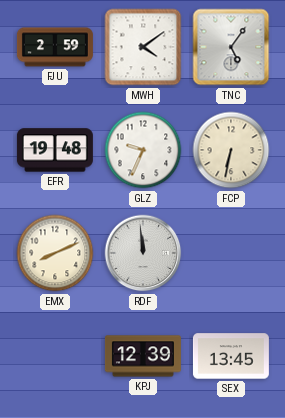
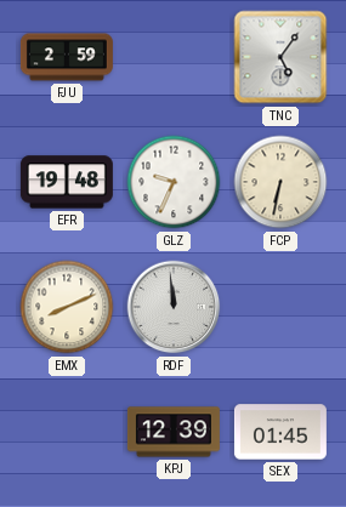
MWH: 4:09 -> none (143, 47)
SEX: 13:45 -> 01:45 (280, 432)
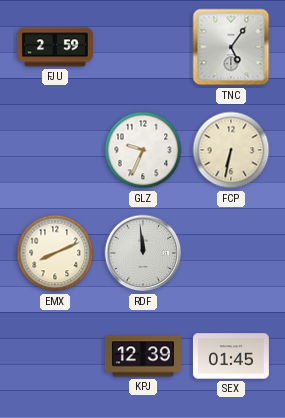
EFR: 19:48 -> none (67, 182)
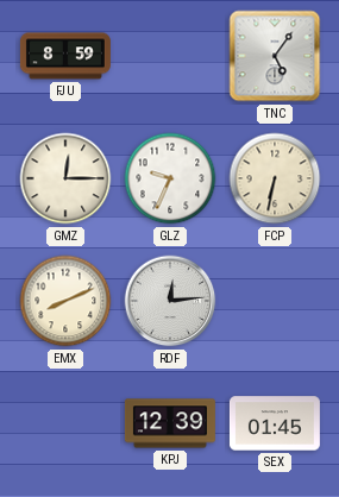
FJU: 2:59 -> 8:59 (65, 56)
GMZ: none -> 12:15 (65, 178)
RDF: 11:59 -> 12:14 (170, 301)
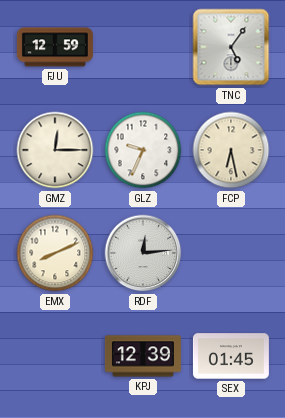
FJU: 8:59 -> 12:59 (55, 47)
FCP: 6:32 -> 6:28 (231, 150)
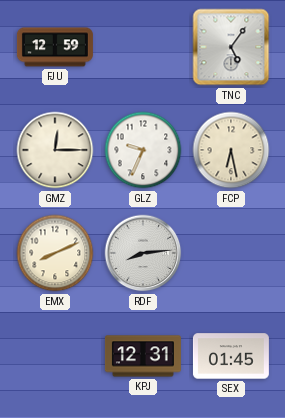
RDF: 12:14 -> 8:14 (143, 253)
KPJ: 12:39 -> 12:31 (143, 356)
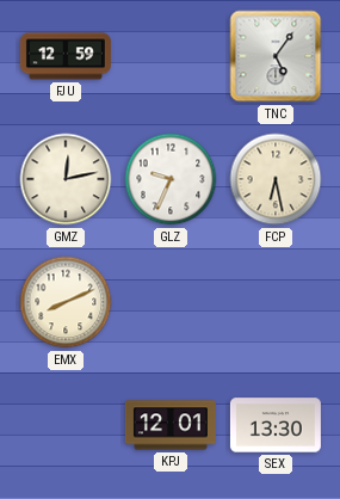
GMZ: 12:15 -> 12:13 (66, 179)
RDF: 8:14 -> none (143, 253)
KPJ: 12:31 -> 12:01 (171, 425)
SEX: 01:45 -> 13:30 (276, 425)
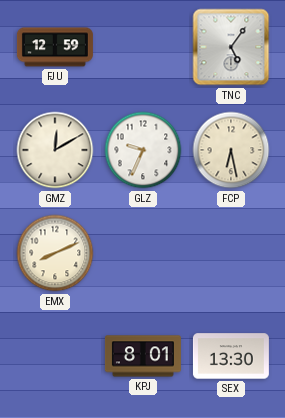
GMZ: 12:13 -> 12:10 (55, 150)
KPJ: 12:01 -> 8:01 (143, 356)
